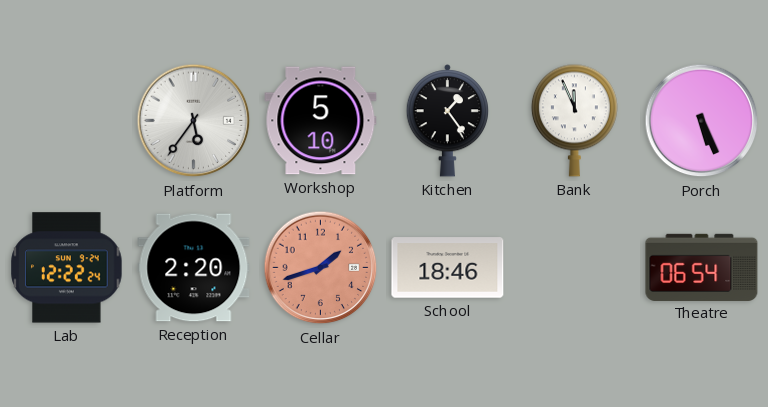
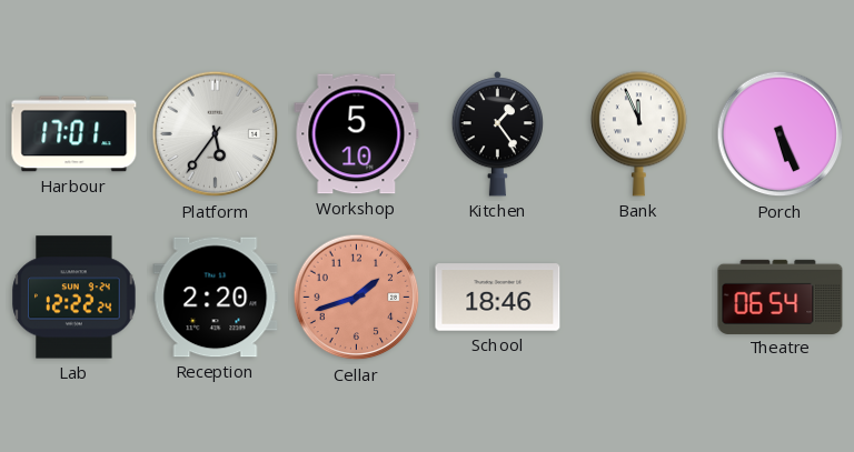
Harbour: none -> 17:01 (75, 134)
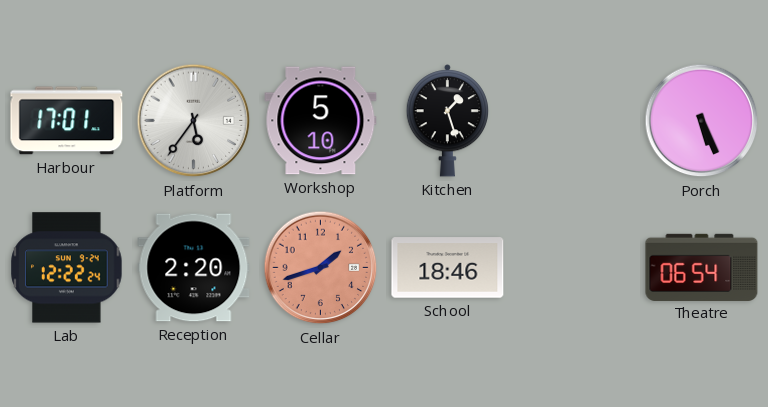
Kitchen: 1:24 -> 1:27 (447, 121)
Bank: 11:56 -> none (638, 133)
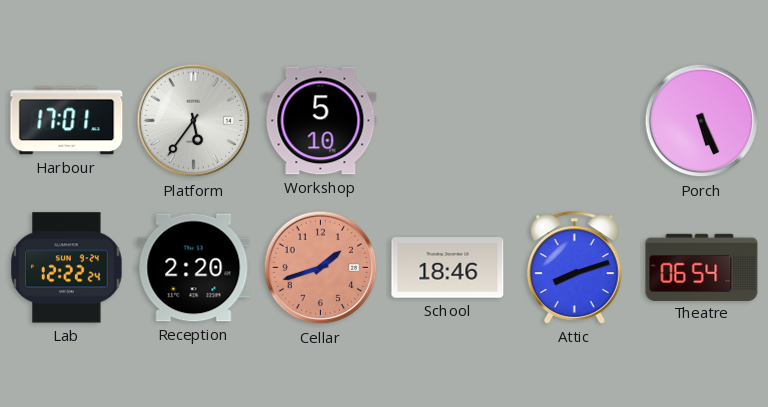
Kitchen: 1:27 -> none (447, 121)
Attic: none -> 8:12 (575, 268)
